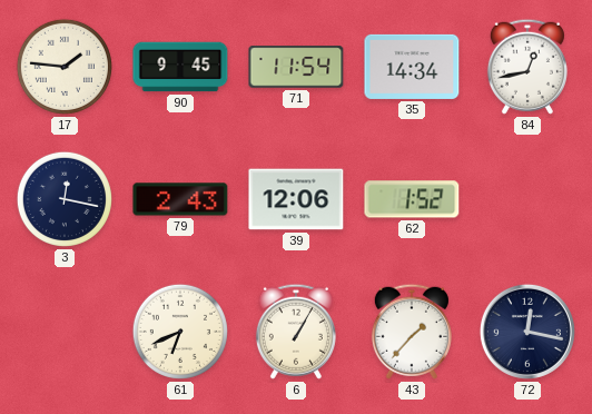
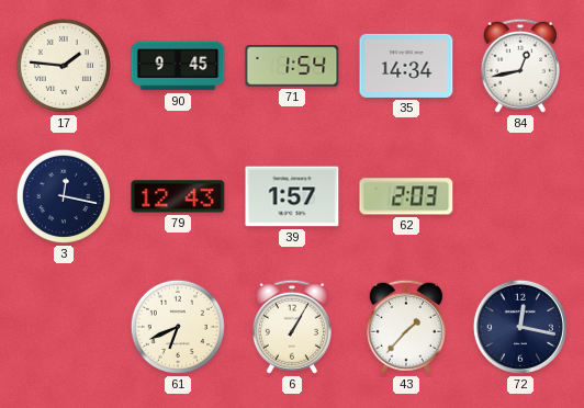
71: 11:54 -> 1:54 (292, 66)
79: 2:43 -> 12:43 (178, 196)
39: 12:06 -> 1:57 (292, 196)
62: 1:52 -> 2:03 (406, 196)
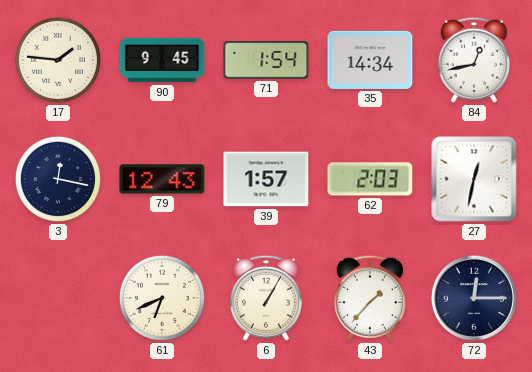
27: none -> 12:32 (474, 179)
72: 12:17 -> 12:15 (474, 298)
